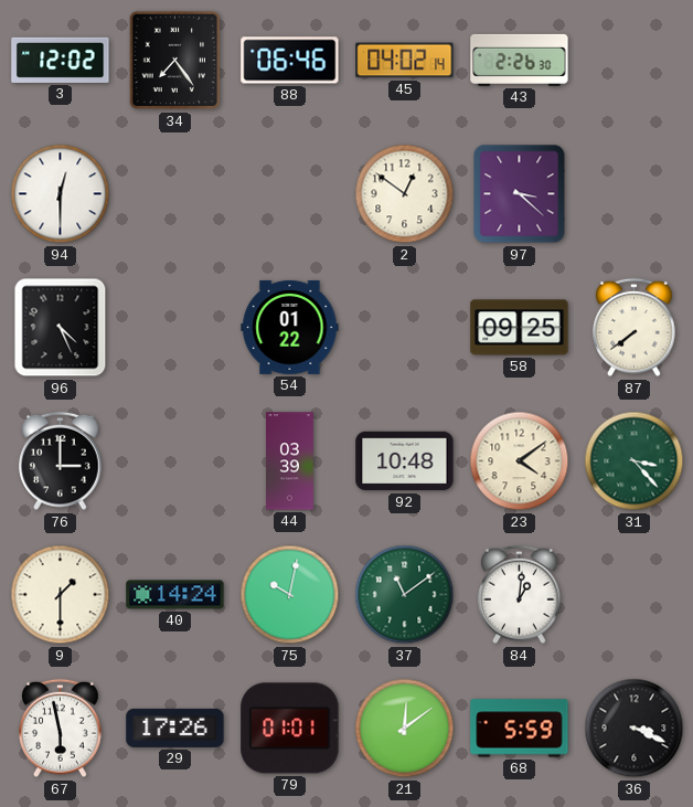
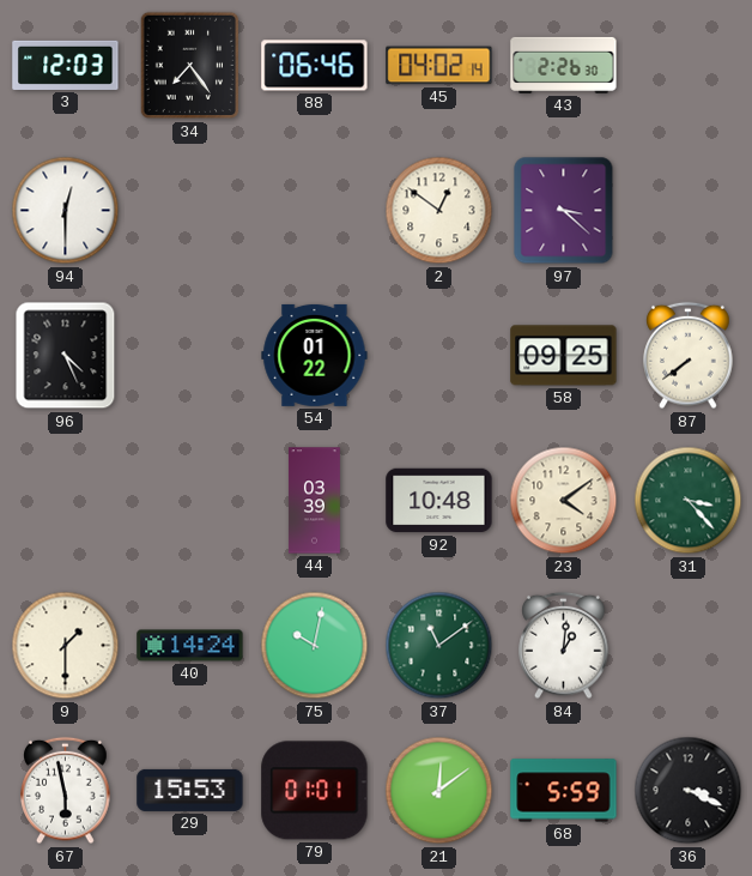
3: 12:02 -> 12:03 (66, 65)
76: 3:00 -> none (61, 461)
29: 17:26 -> 15:53 (190, 790)
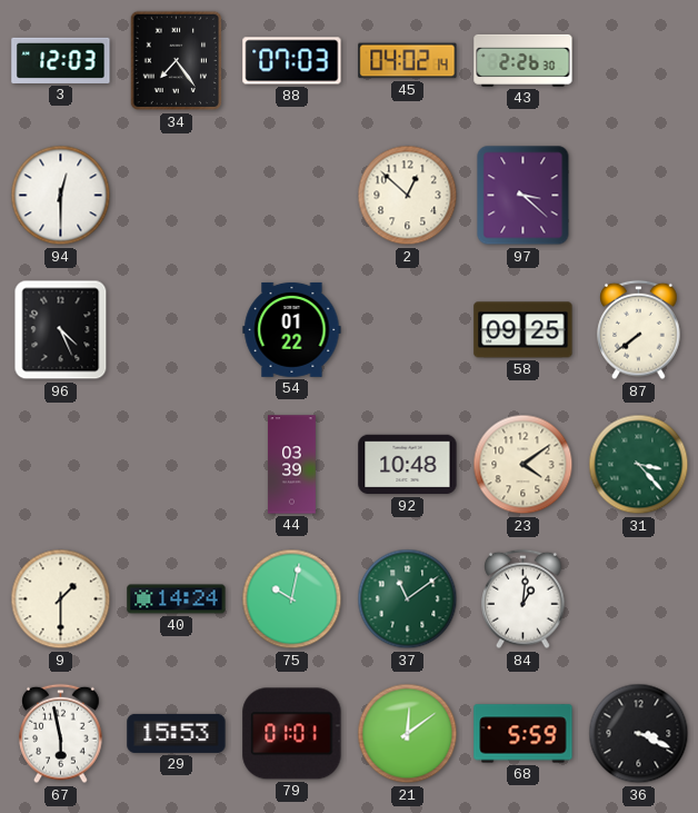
88: 06:46 -> 07:03 (292, 61)
2: 12:51 -> 12:52 (408, 196)
